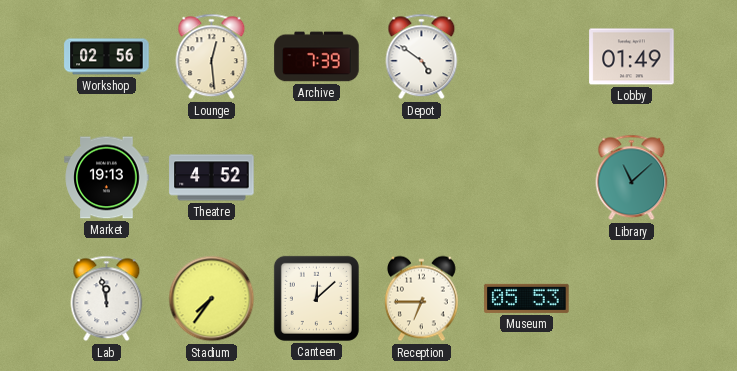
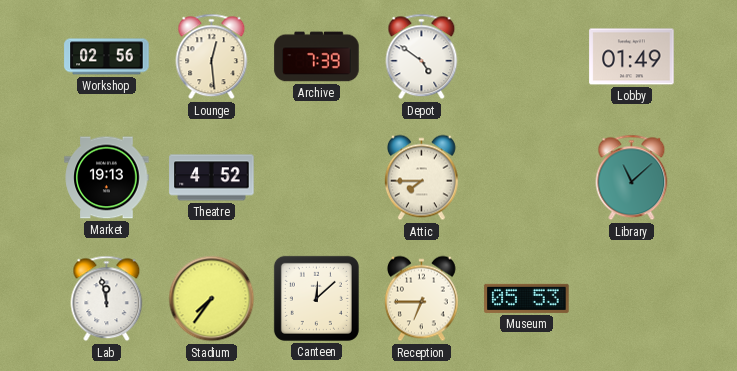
Attic: none -> 7:45 (421, 178)
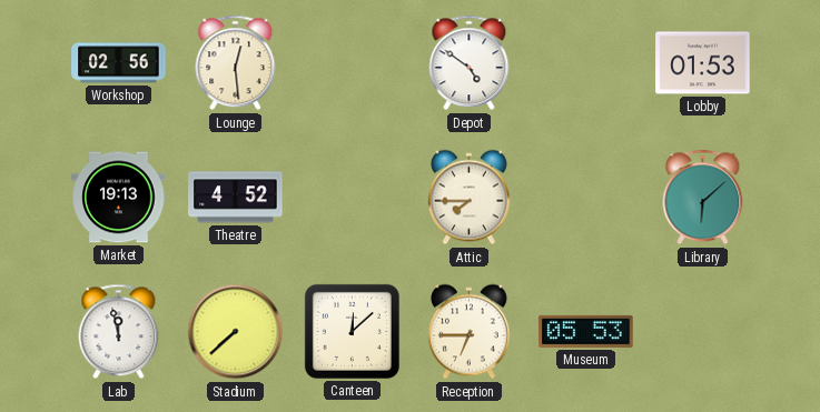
Archive: 7:39 -> none (317, 57)
Lobby: 01:49 -> 01:53 (703, 63)
Library: 11:08 -> 6:08 (703, 198)
Stadium: 7:36 -> 7:38 (236, 332)
